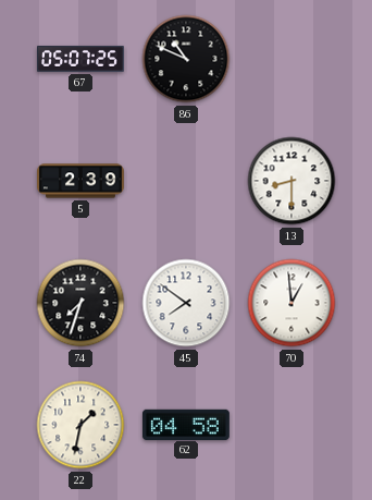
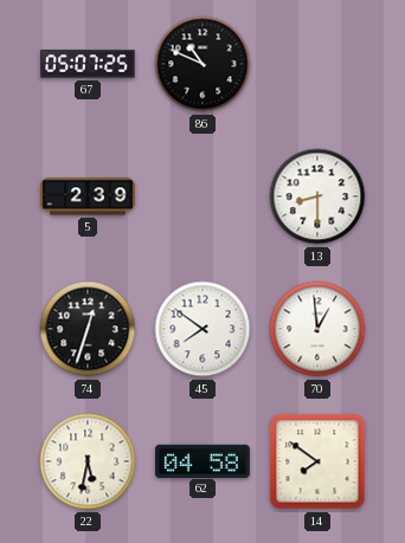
74: 7:33 -> 12:33 (88, 329)
22: 1:32 -> 5:32 (88, 461)
14: none -> 7:51 (317, 461)
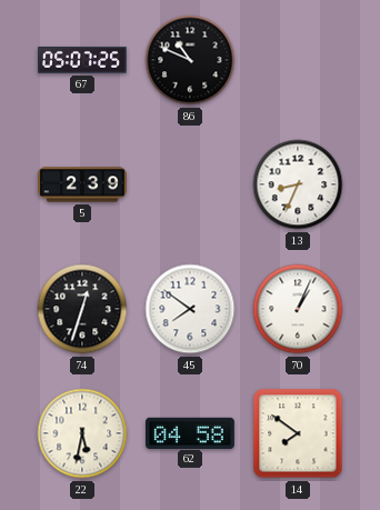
13: 8:30 -> 8:34 (298, 184)
70: 12:59 -> 1:04 (298, 309)
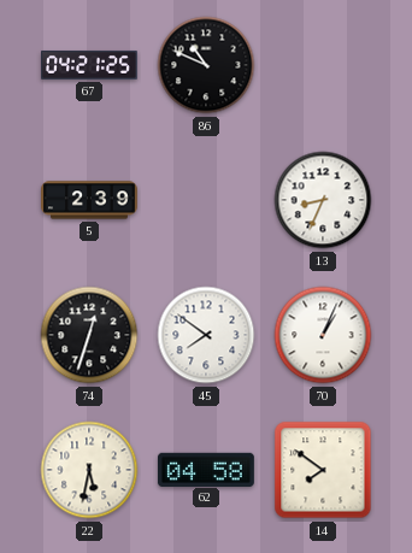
67: 05:07 -> 04:21 (90, 65)
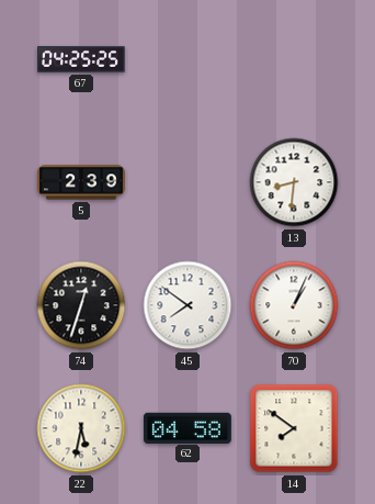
67: 04:21 -> 04:25 (82, 59)
86: 10:49 -> none (206, 65)
13: 8:34 -> 8:31 (294, 182)
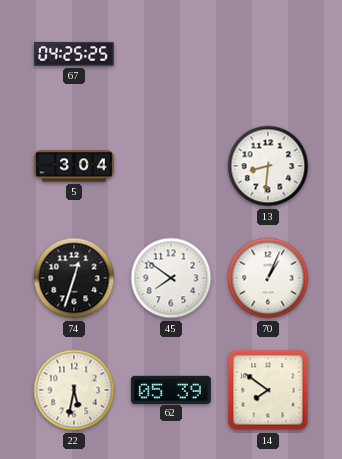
5: 2:39 -> 3:04 (75, 166)
62: 04:58 -> 05:39 (171, 389)
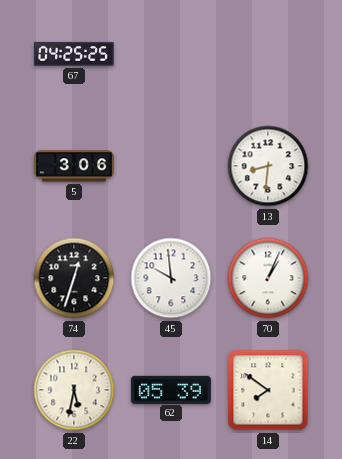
5: 3:04 -> 3:06 (75, 166)
45: 7:51 -> 9:59 (171, 278)
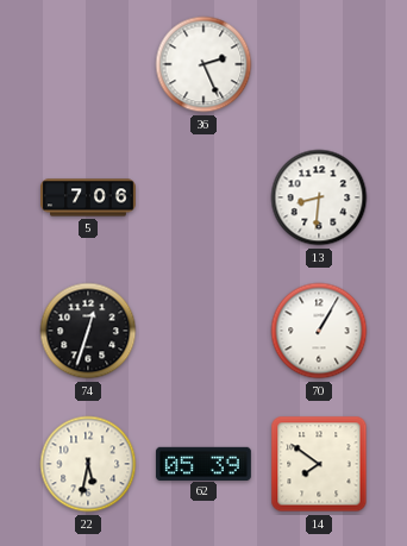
67: 04:25 -> none (75, 54)
36: none -> 2:26 (203, 64)
5: 3:06 -> 7:06 (89, 197)
45: 9:59 -> none (171, 278)
70: 1:04 -> 1:05 (319, 331)
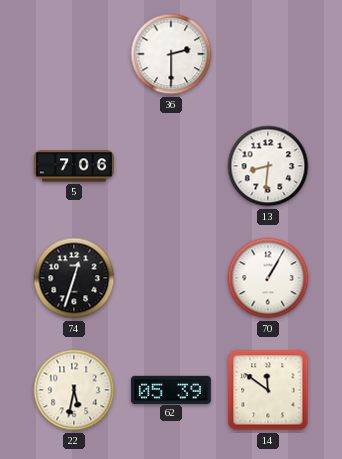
36: 2:26 -> 2:30 (171, 54)
14: 7:51 -> 11:51 (268, 390)
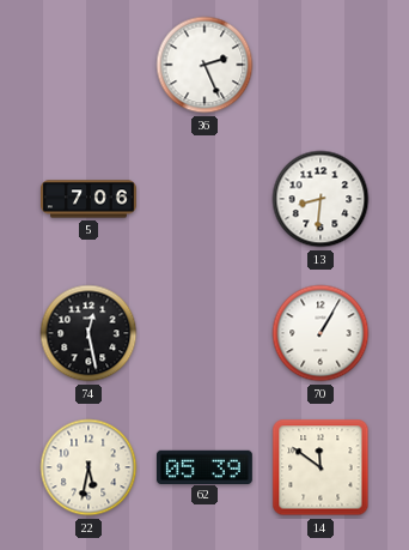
36: 2:30 -> 2:26 (204, 65)
74: 12:33 -> 12:28 (88, 333)
